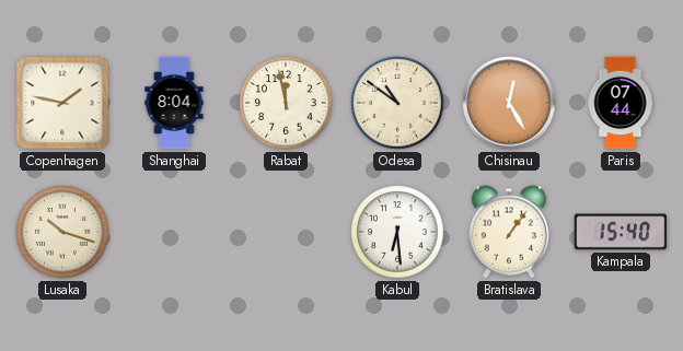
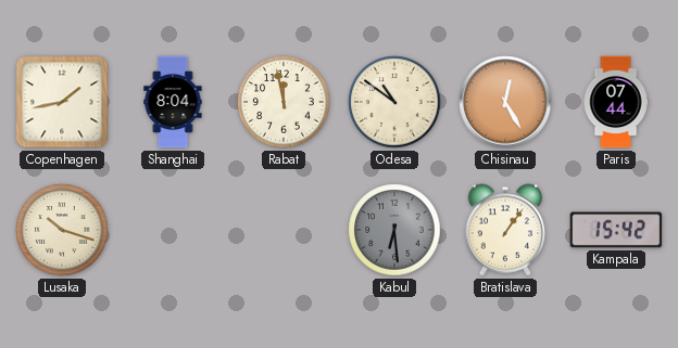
Copenhagen: 1:47 -> 1:43 (62, 102)
Kabul dial: white -> grey (394, 230)
Kampala: 15:40 -> 15:42 (616, 230)
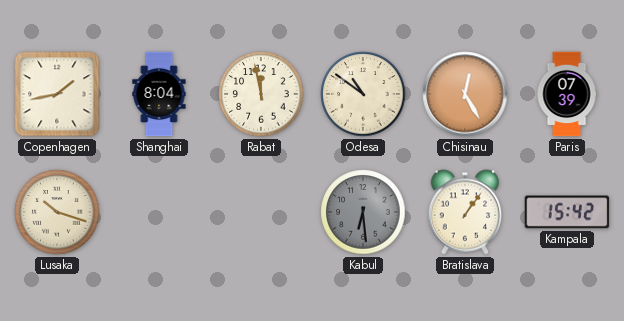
Paris: 07:44 -> 07:39 (567, 94)
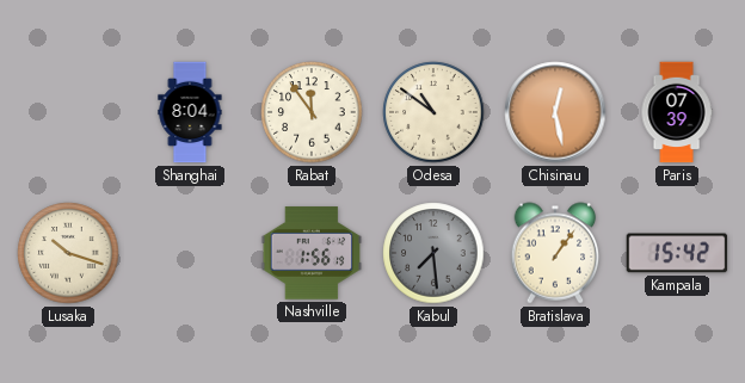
Copenhagen: 1:43 -> none (57, 94)
Rabat: 11:58 -> 11:54 (312, 112)
Chisinau: 12:25 -> 12:28 (555, 112)
Nashville: none -> 1:56 (312, 253)
Kabul: 6:29 -> 7:29 (433, 253)
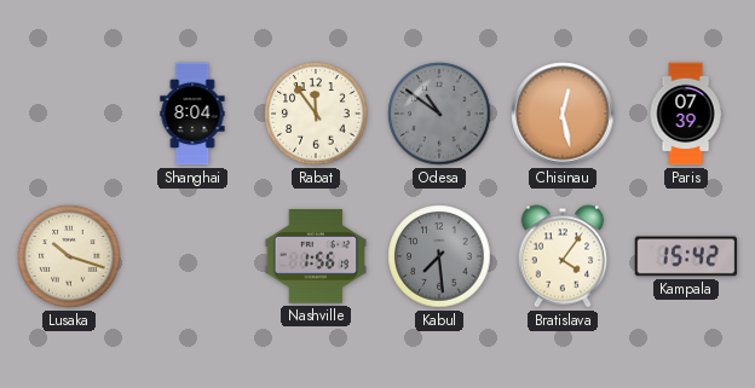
Odesa dial: cream -> grey (439, 114)
Bratislava: 1:06 -> 4:06 (563, 256)
